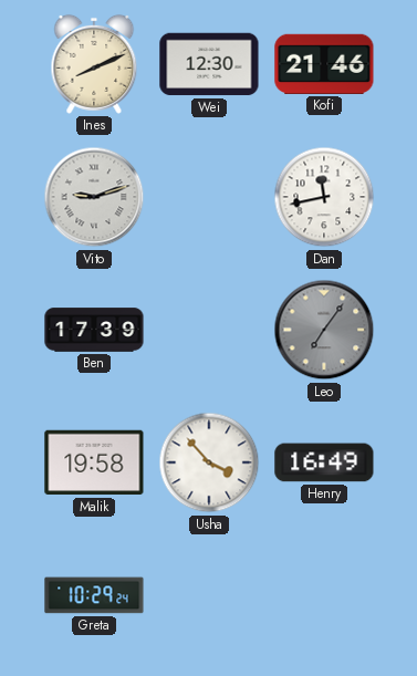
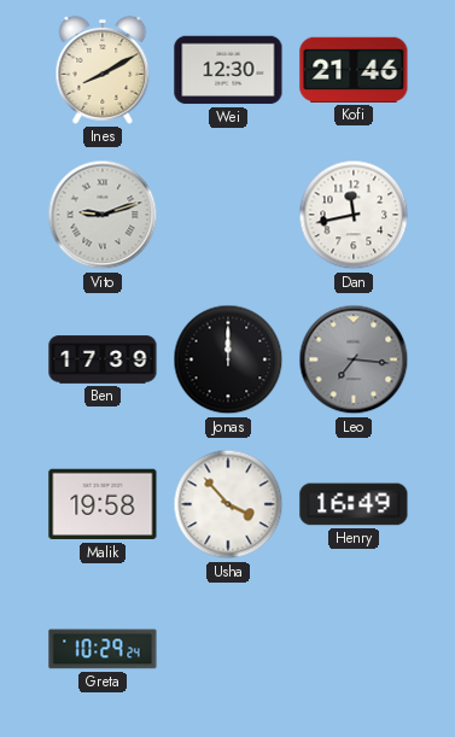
Ines: 8:11 -> 8:10 (103, 70)
Jonas: none -> 12:00 (228, 359)
Leo: 7:06 -> 7:16 (354, 359)
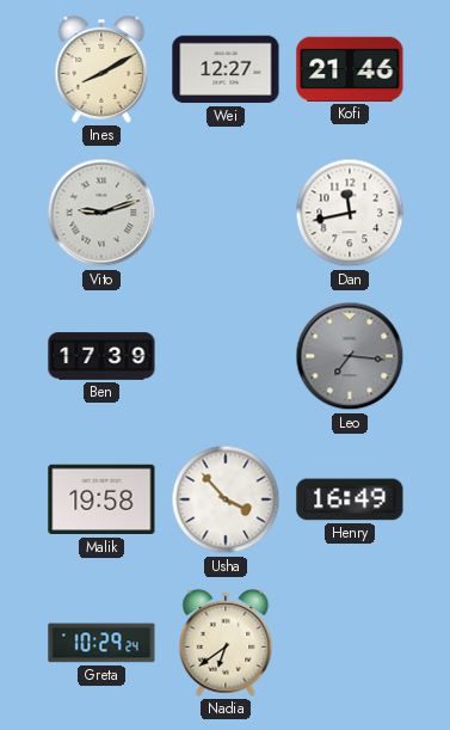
Wei: 12:30 -> 12:27 (226, 69)
Jonas: 12:00 -> none (228, 359)
Nadia: none -> 6:39 (226, 643)
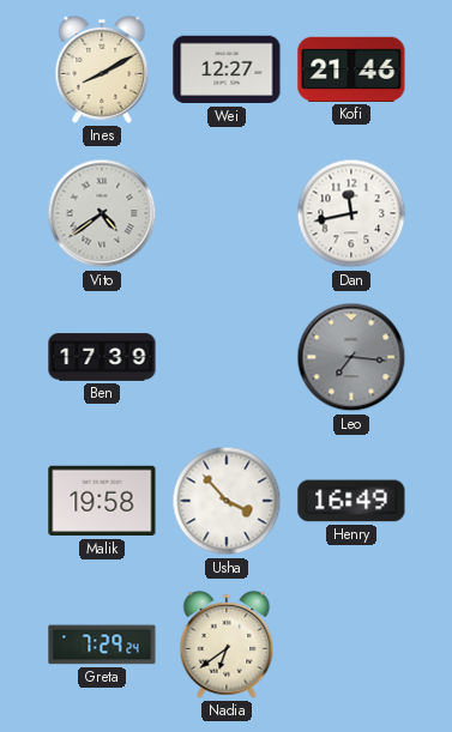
Vito: 9:12 -> 4:39 (102, 213)
Greta: 10:29 -> 7:29 (102, 645)
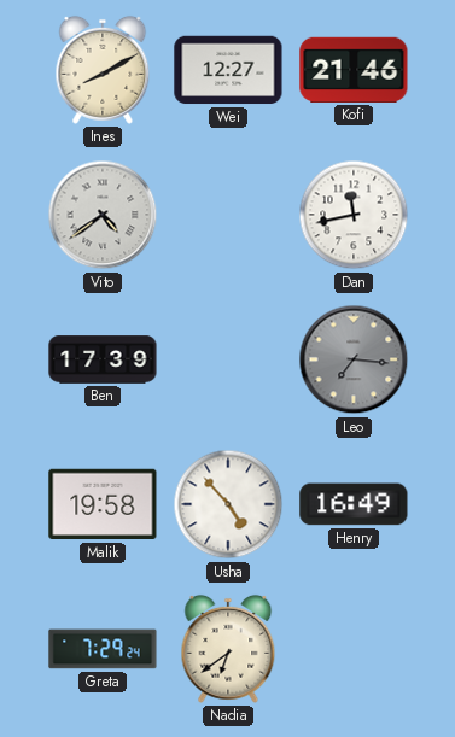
Usha: 3:53 -> 4:53 (228, 504)
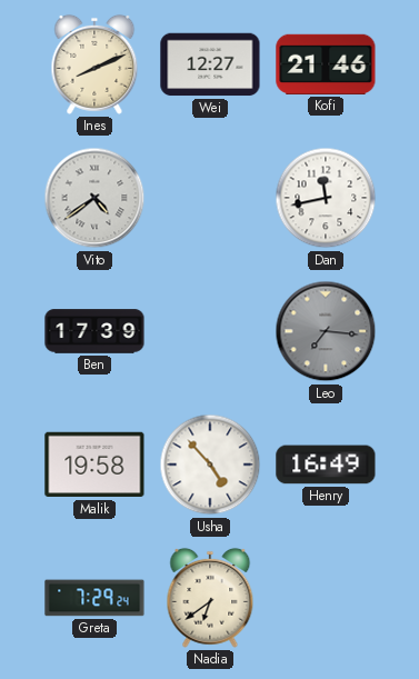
Ines: 8:10 -> 8:11 (94, 64)
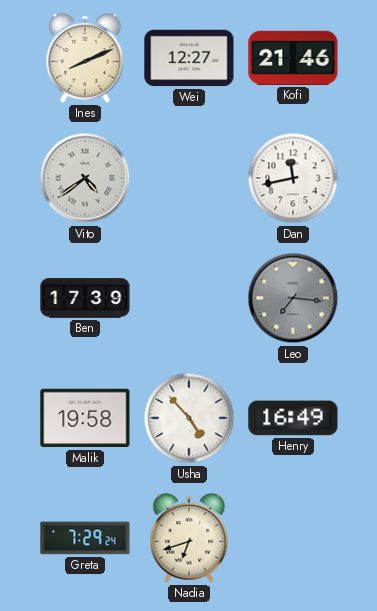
Nadia: 6:39 -> 6:42 (189, 538)
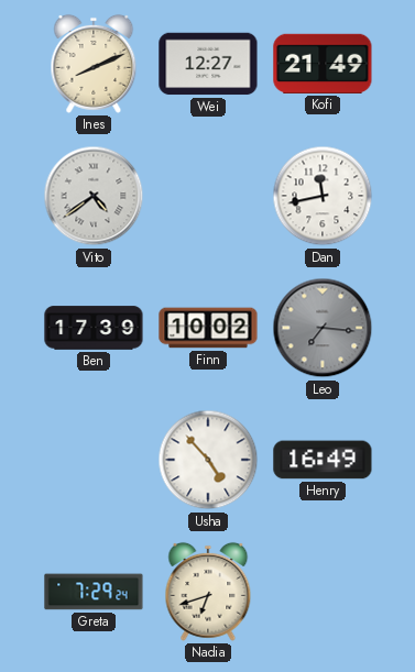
Kofi: 21:46 -> 21:49 (323, 64)
Finn: none -> 10:02 (208, 328)
Malik: 19:58 -> none (85, 418)
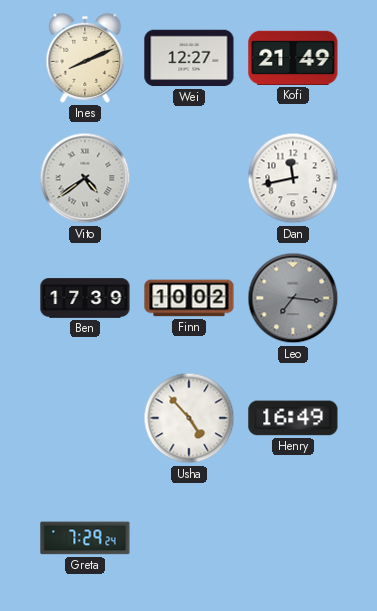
Nadia: 6:42 -> none (208, 592)
